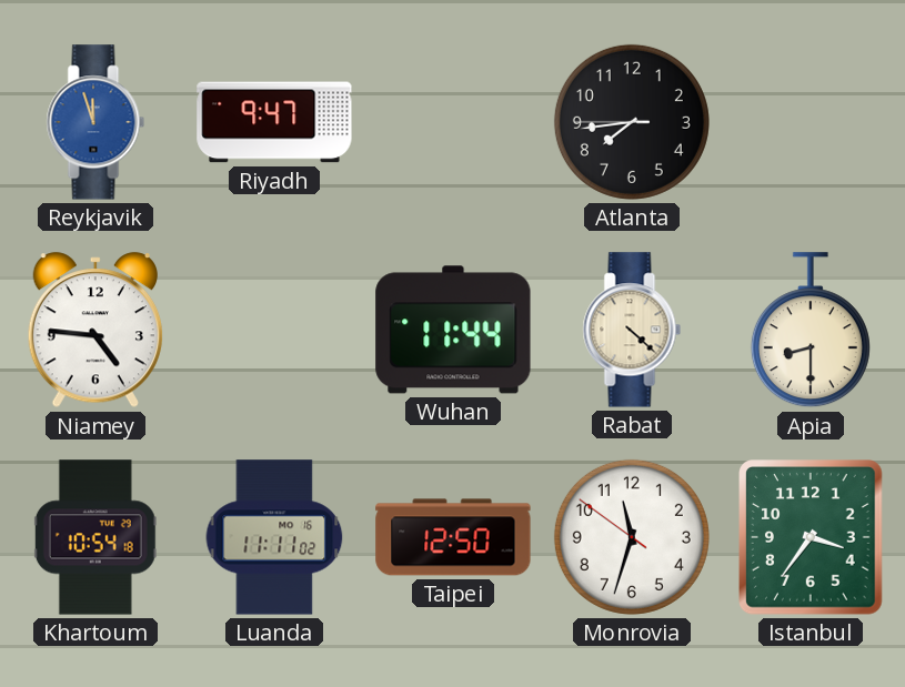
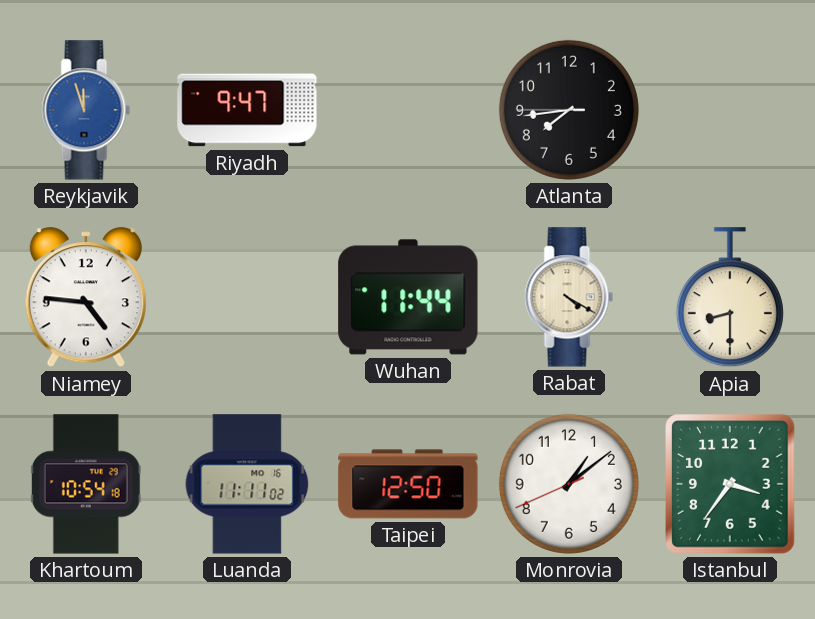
Rabat: 4:22 -> 4:20 (569, 297)
Monrovia: 11:32 -> 1:08 (569, 484)
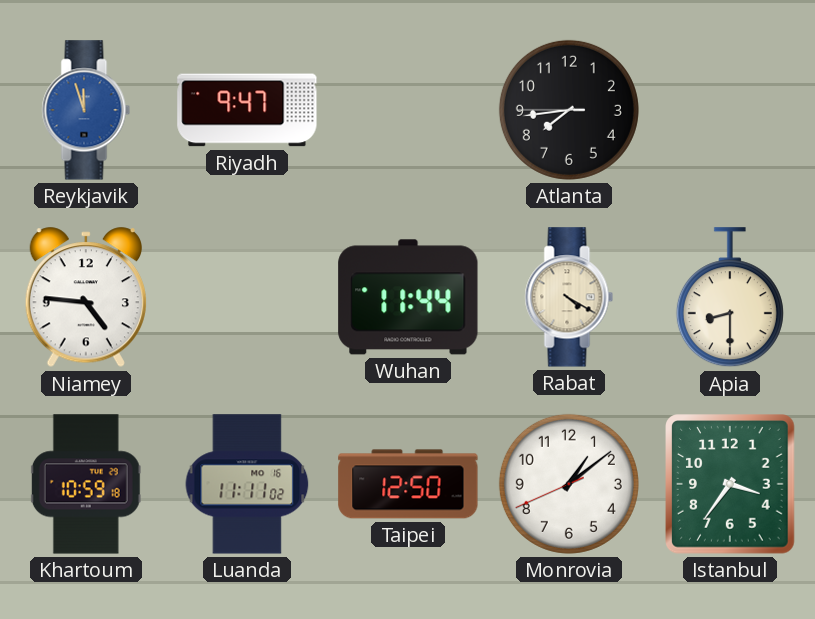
Khartoum: 10:54 -> 10:59 (86, 484)
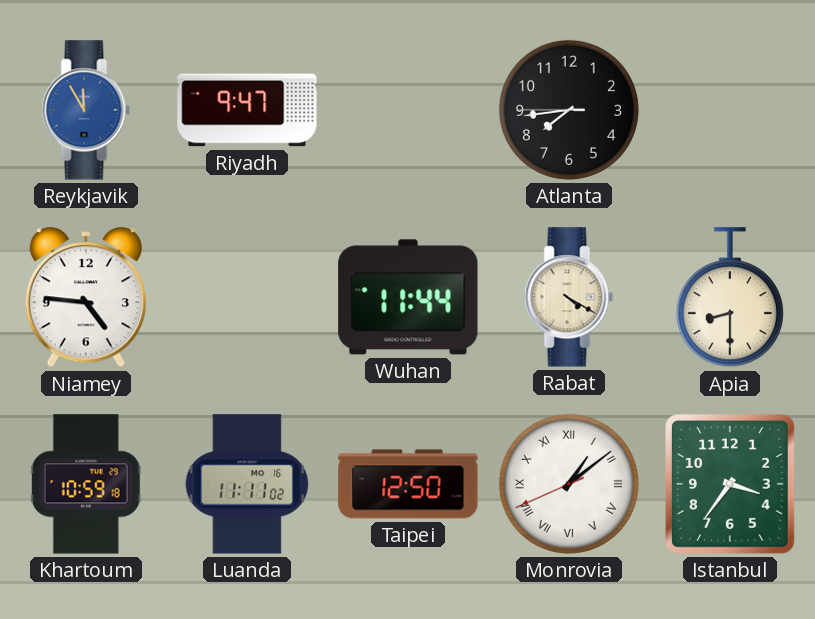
Reykjavik: 11:57 -> 11:55 (86, 110)
Monrovia numerals: Arabic -> Roman (569, 484)
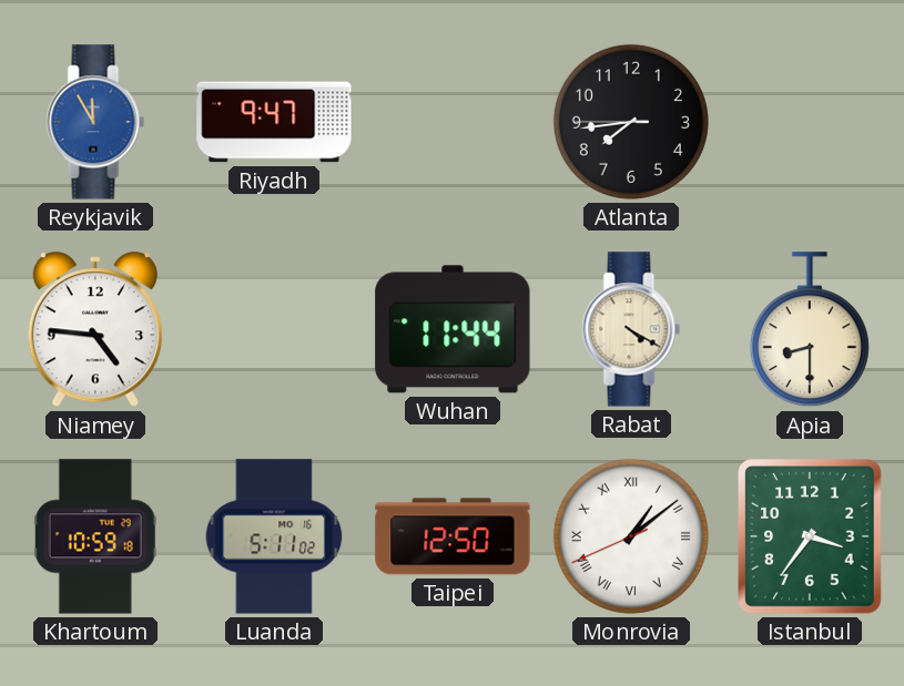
Luanda: 11:11 -> 5:11 (274, 536)
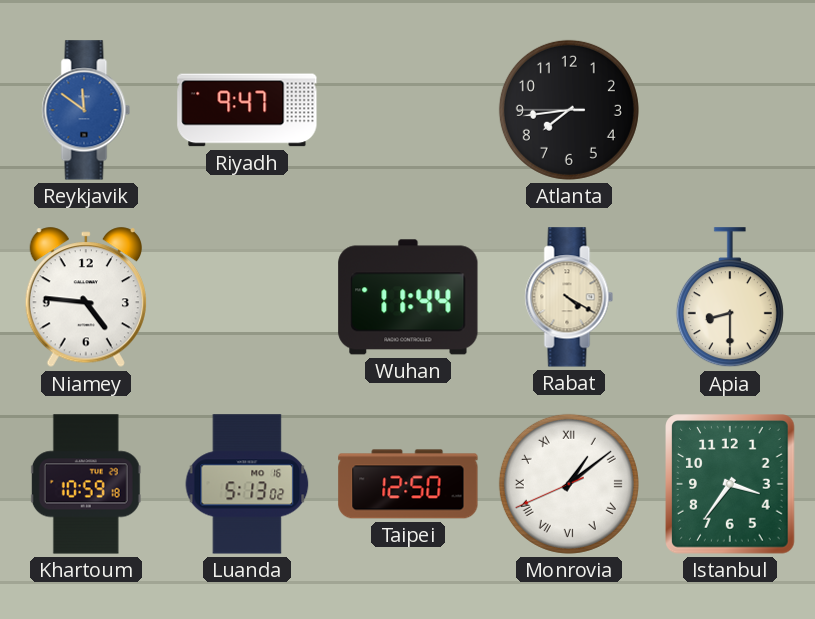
Reykjavik: 11:55 -> 11:51 (86, 110)
Luanda: 5:11 -> 5:13 (247, 484)
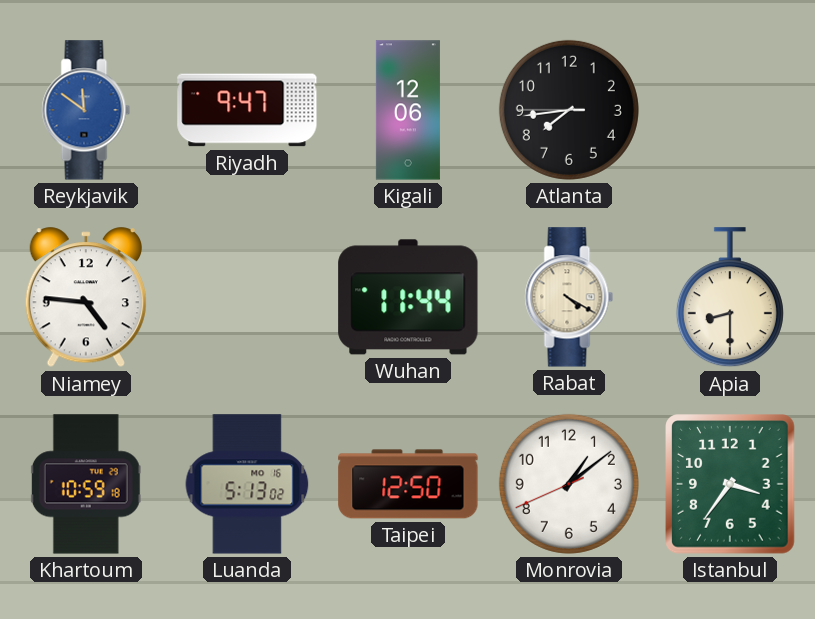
Kigali: none -> 12:06 (408, 110)
Monrovia numerals: Roman -> Arabic (569, 484)
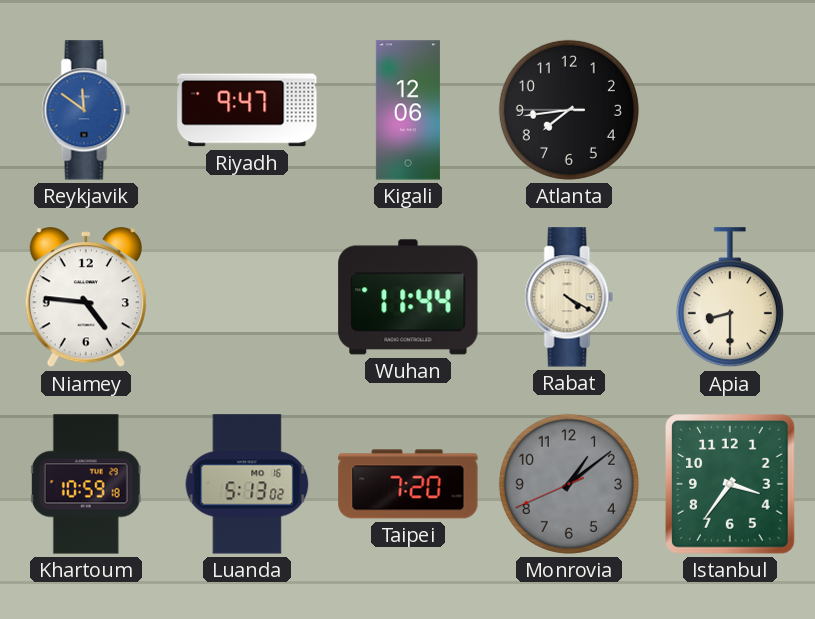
Taipei: 12:50 -> 7:20 (408, 484)
Monrovia dial: white -> grey (569, 484)
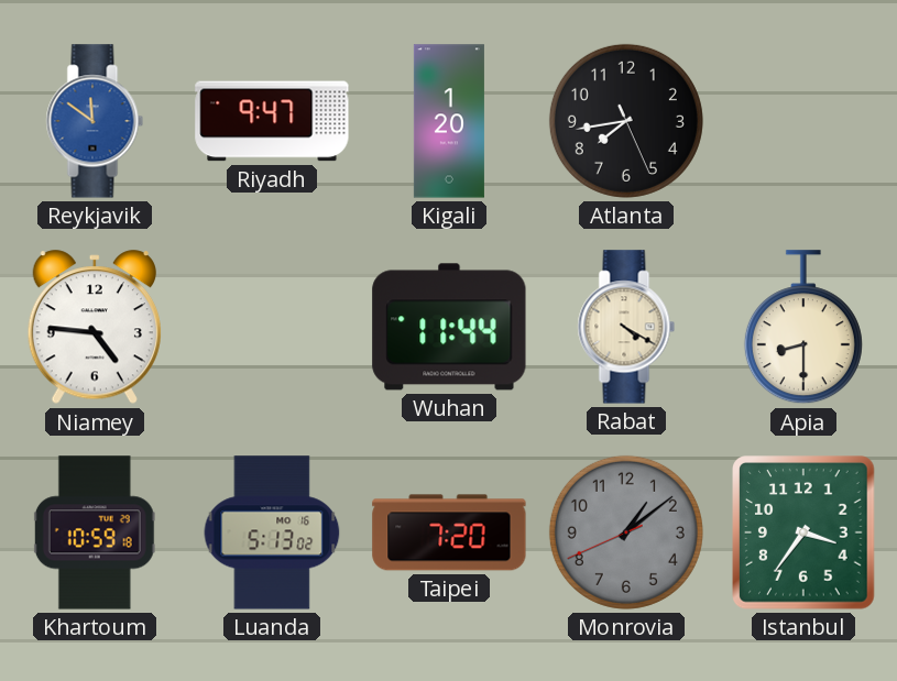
Kigali: 12:06 -> 1:20 (449, 121)
Atlanta: 7:43:45 -> 7:43:26 (626, 121)
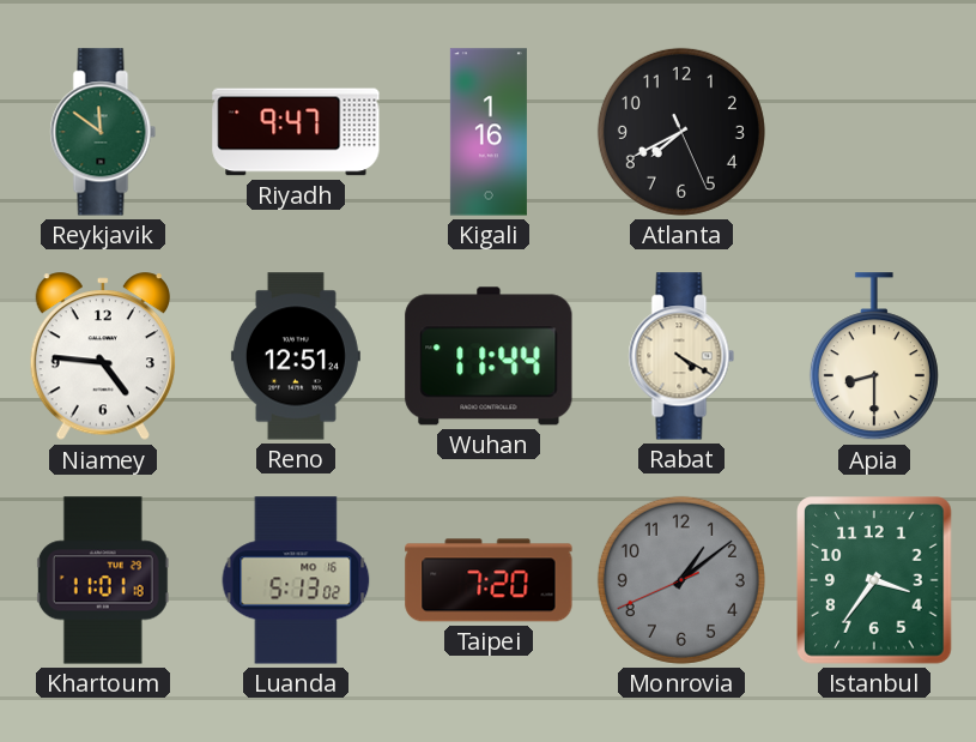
Reykjavik dial: blue -> green (103, 132)
Kigali: 1:20 -> 1:16 (489, 132)
Atlanta: 7:43 -> 7:40 (681, 132)
Reno: none -> 12:51 (296, 356)
Khartoum: 10:59 -> 11:01 (103, 580)
